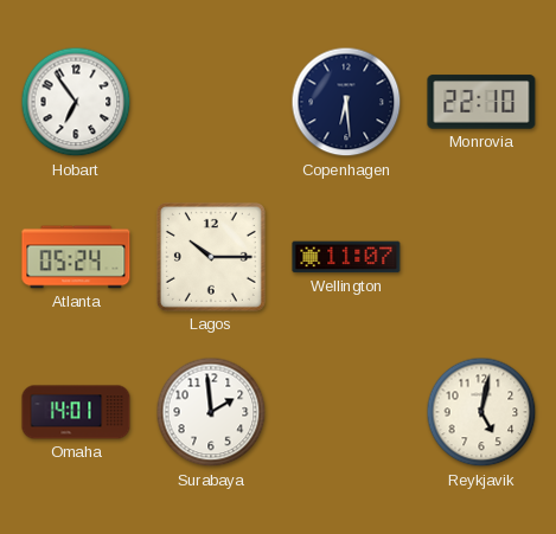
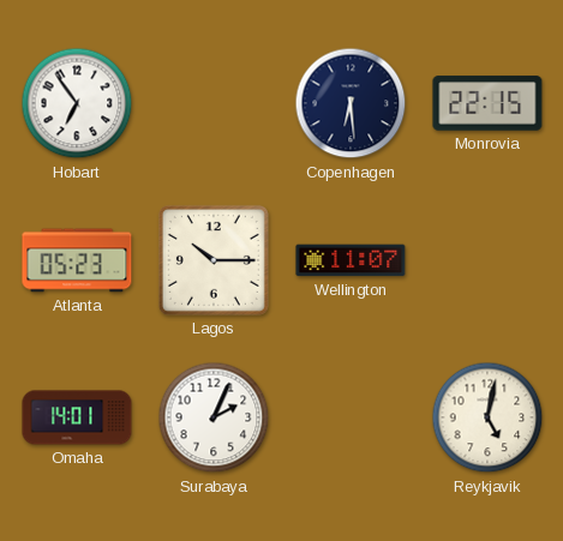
Monrovia: 22:10 -> 22:15 (487, 103)
Atlanta: 05:24 -> 05:23 (77, 260)
Surabaya: 1:59 -> 2:04 (214, 417)
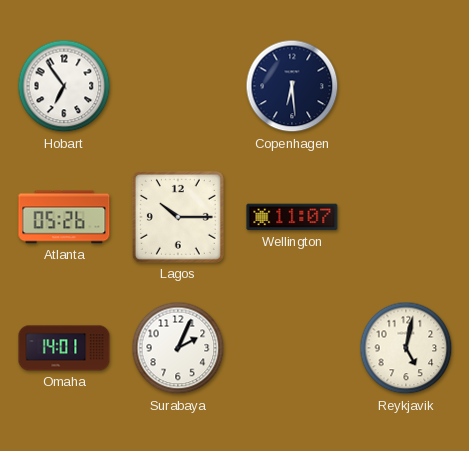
Monrovia: 22:15 -> none (487, 103)
Atlanta: 05:23 -> 05:26 (64, 217)
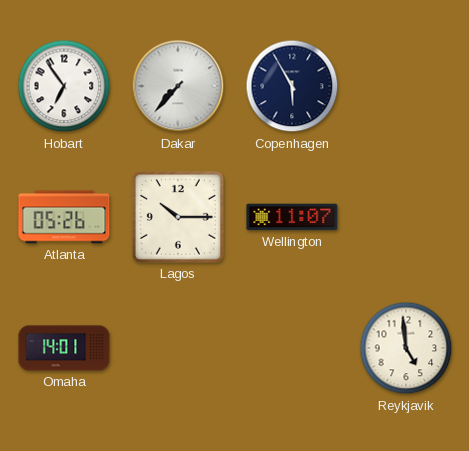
Dakar: none -> 7:37 (178, 86)
Copenhagen: 6:29 -> 5:55 (292, 86)
Surabaya: 2:04 -> none (178, 348)
Reykjavik: 5:02 -> 4:59 (406, 348)
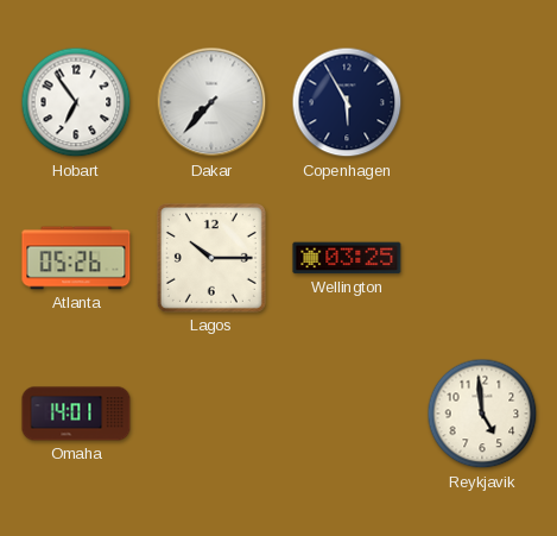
Wellington: 11:07 -> 03:25 (347, 258)
